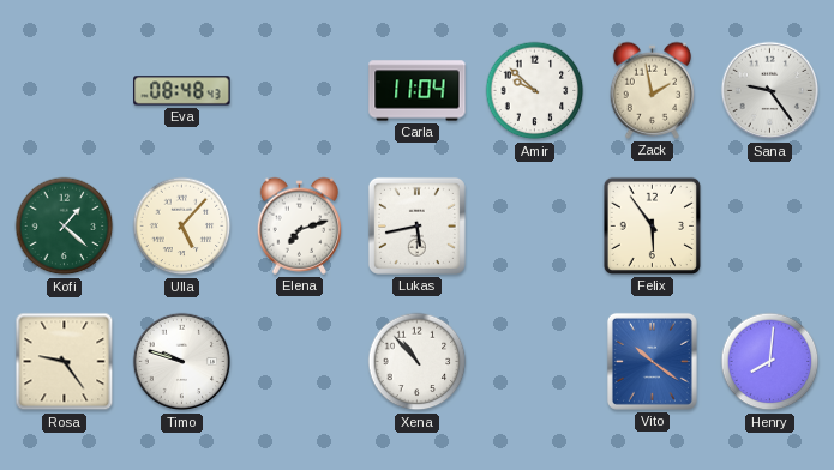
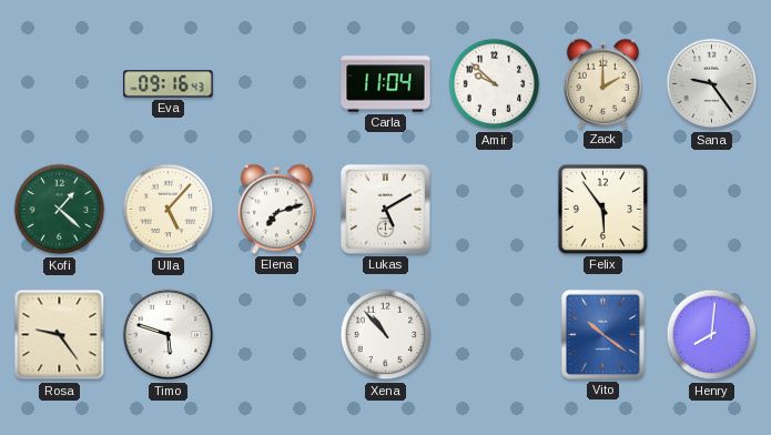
Eva: 08:48 -> 09:16 (169, 84)
Zack: 1:58 -> 2:00 (602, 83)
Lukas: 5:43 -> 5:10 (385, 209)
Timo: 9:48 -> 5:48 (169, 335)
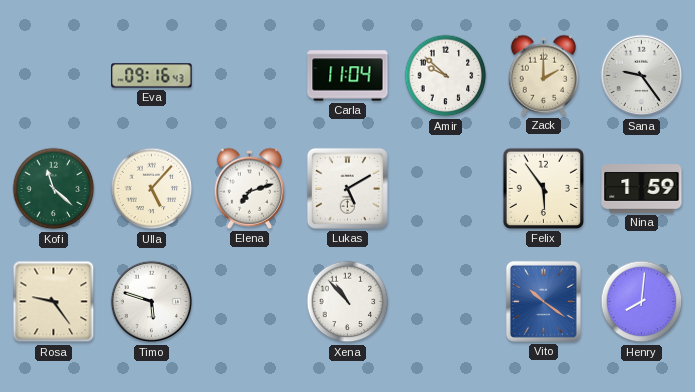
Kofi: 1:22 -> 11:22 (54, 189)
Nina: none -> 1:59 (642, 189)
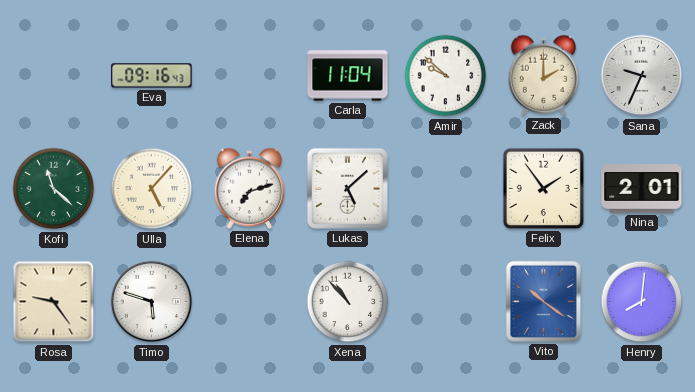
Sana: 9:24 -> 9:34 (642, 76)
Lukas: 5:10 -> 5:08 (347, 188)
Felix: 5:54 -> 1:54 (543, 188)
Nina: 1:59 -> 2:01 (642, 189)
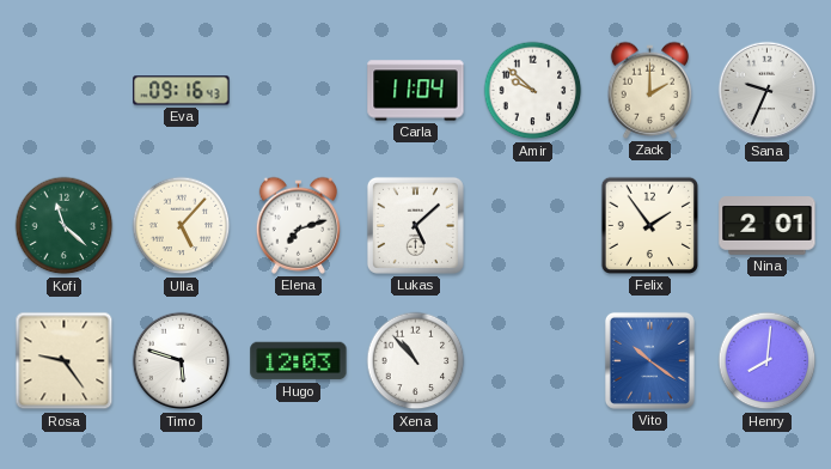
Hugo: none -> 12:03 (299, 361)
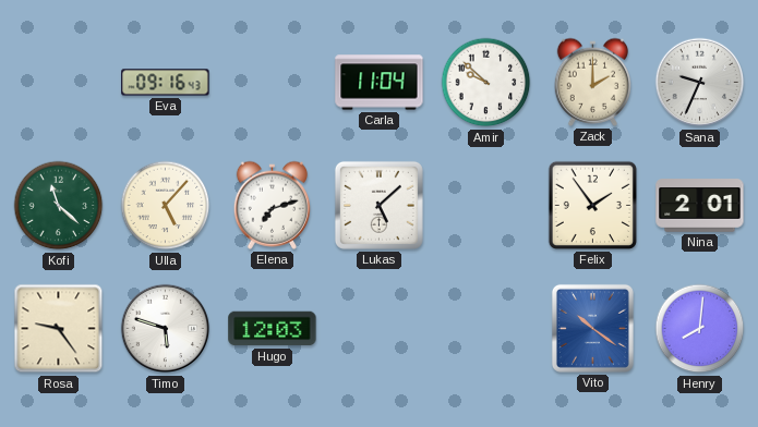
Xena: 10:53 -> none (416, 361)
